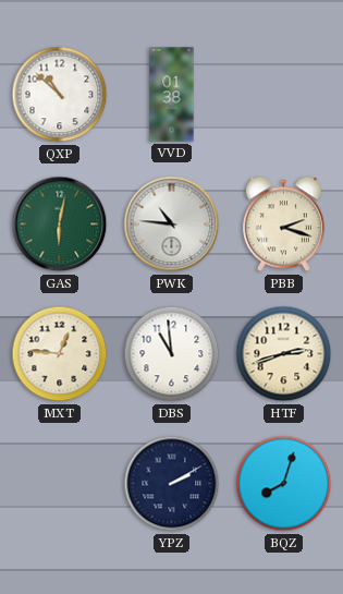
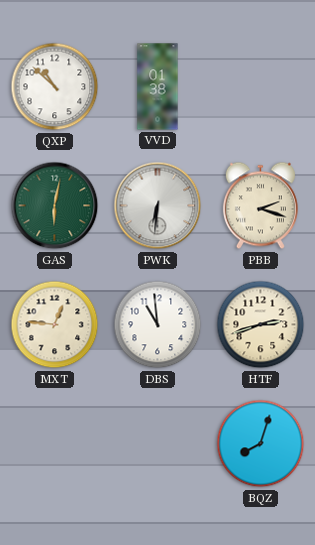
PWK: 10:46 -> 6:31 (158, 206)
YPZ: 2:10 -> none (172, 484)
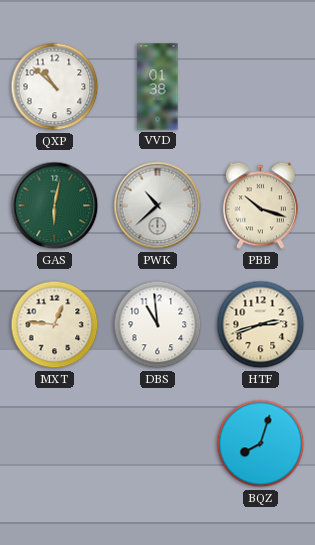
PWK: 6:31 -> 10:38 (158, 206)
PBB: 2:18 -> 10:18 (260, 206)
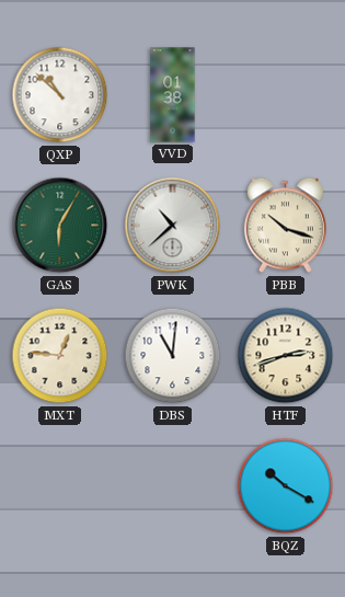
GAS: 6:02 -> 6:05 (60, 226)
DBS: 10:59 -> 11:01 (173, 356)
BQZ: 8:03 -> 10:20 (286, 486)
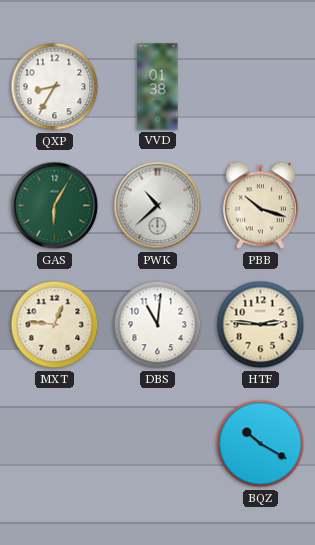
QXP: 10:52 -> 8:35 (55, 87)
HTF: 2:42 -> 2:46 (261, 325)
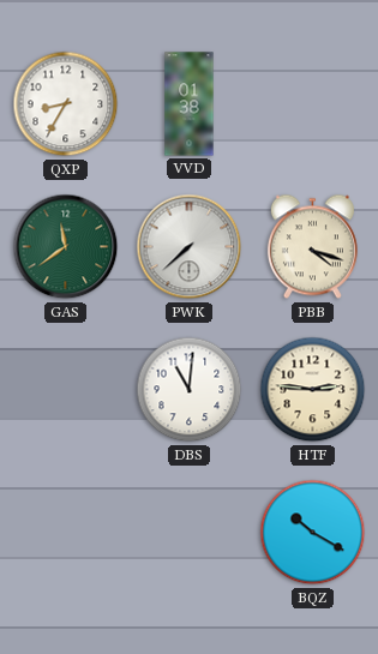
GAS: 6:05 -> 11:39 (66, 247)
PWK: 10:38 -> 7:38 (190, 247)
PBB: 10:18 -> 4:18 (312, 247)
MXT: 12:46 -> none (55, 325)
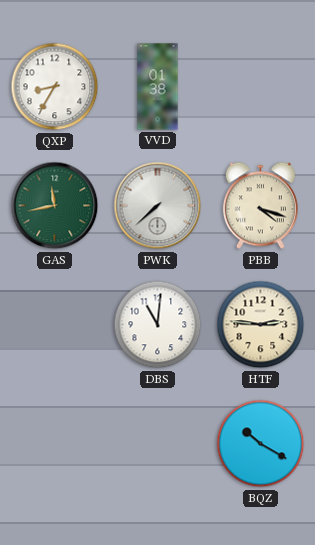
GAS: 11:39 -> 11:43 (55, 206)
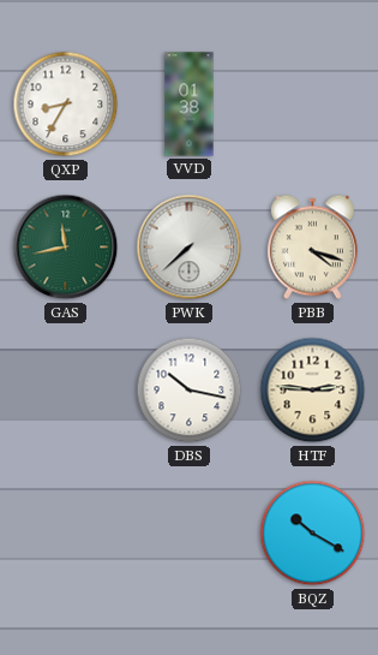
DBS: 11:01 -> 10:17 (190, 391)
